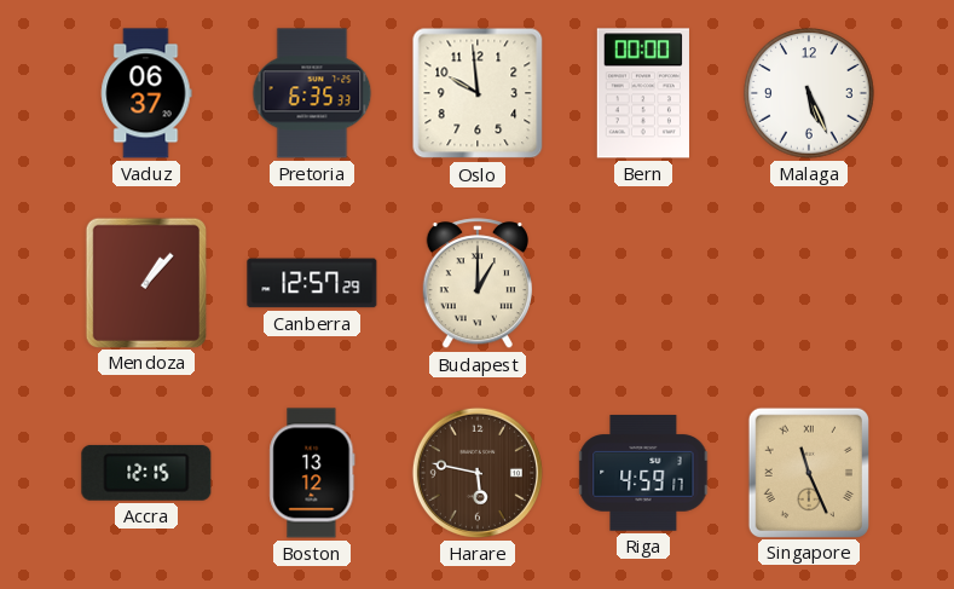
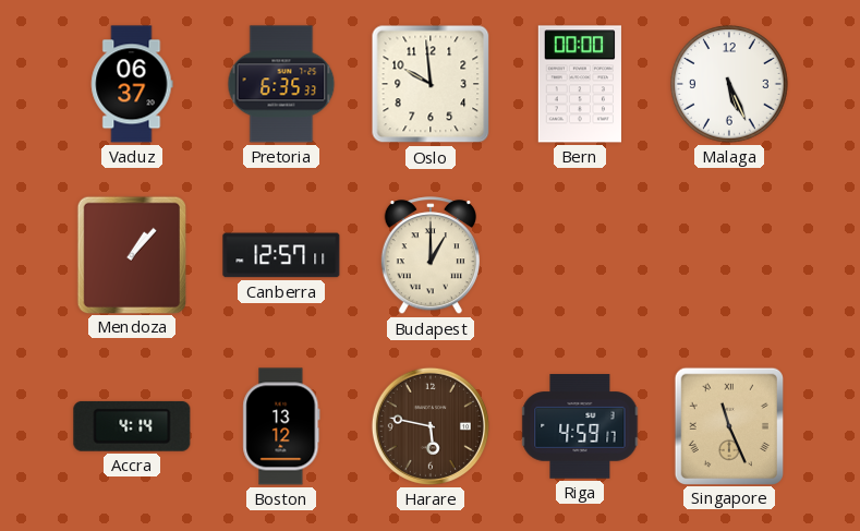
Canberra: 12:57:29 -> 12:57:11 (281, 255)
Accra: 12:15 -> 4:14 (132, 426)
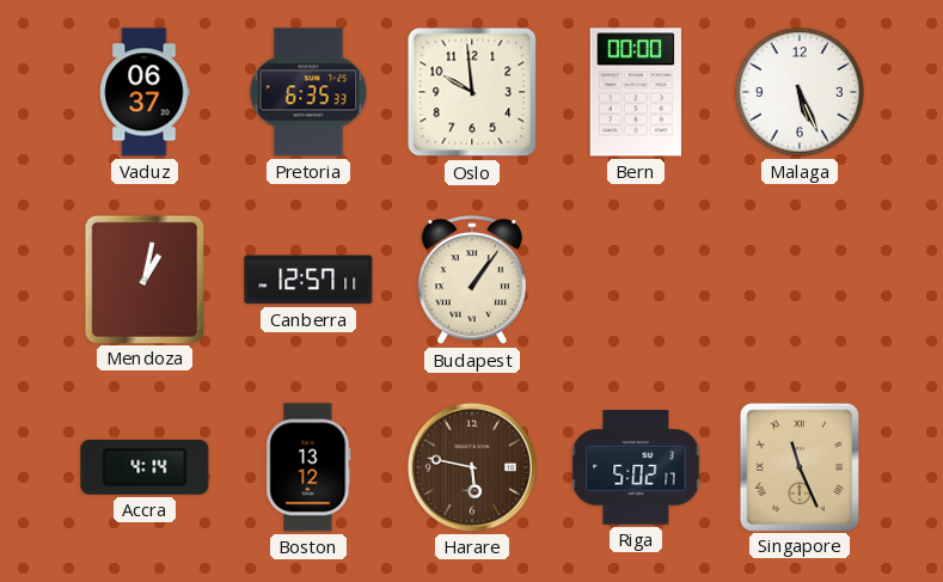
Mendoza: 1:07 -> 1:02 (143, 278)
Budapest: 1:00 -> 1:06 (472, 281)
Riga: 4:59 -> 5:02 (636, 467)
